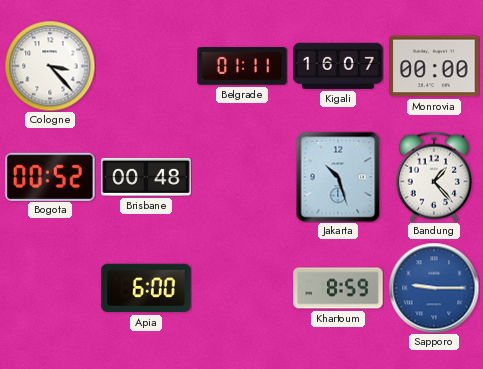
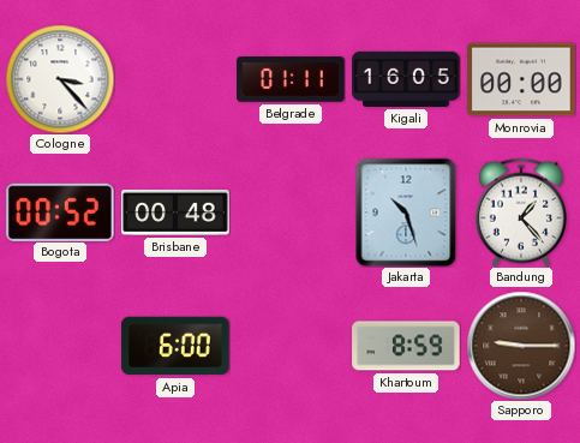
Kigali: 16:07 -> 16:05 (406, 79)
Sapporo dial: blue -> brown (521, 346)
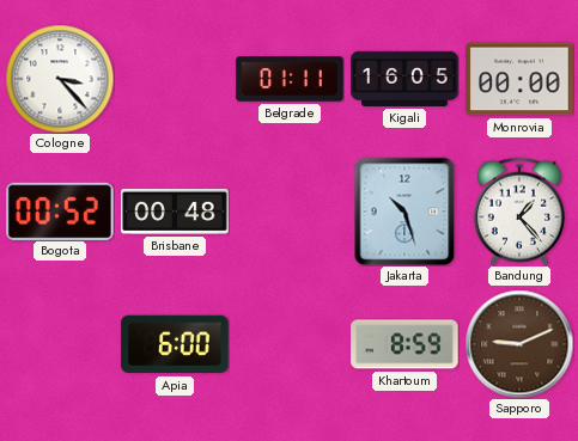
Sapporo: 9:15 -> 9:11 (519, 344)
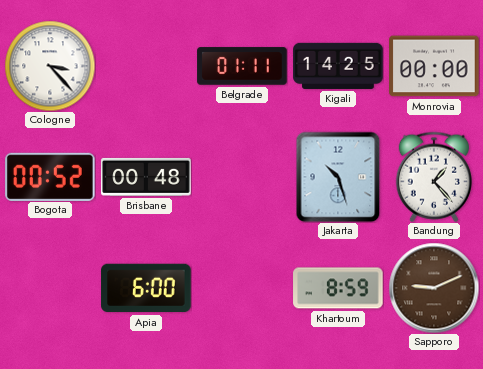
Kigali: 16:05 -> 14:25 (338, 66)
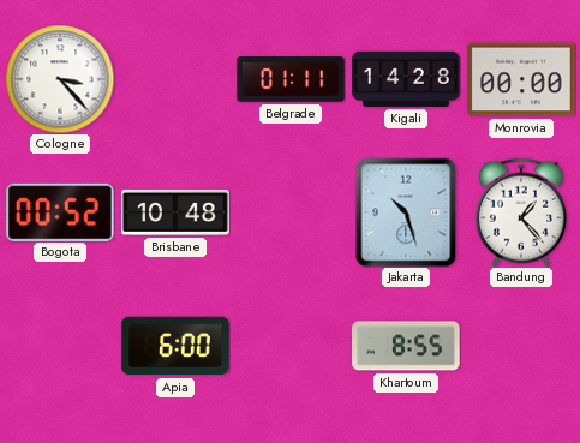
Kigali: 14:25 -> 14:28 (406, 79)
Brisbane: 00:48 -> 10:48 (175, 212)
Khartoum: 8:59 -> 8:55 (406, 346)
Sapporo: 9:11 -> none (434, 288)
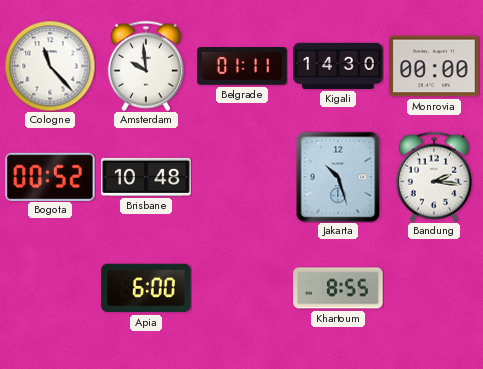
Cologne: 3:23 -> 11:23 (50, 66)
Amsterdam: none -> 9:59 (146, 66)
Kigali: 14:28 -> 14:30 (338, 66)
Bandung: 1:23 -> 2:16 (434, 177)
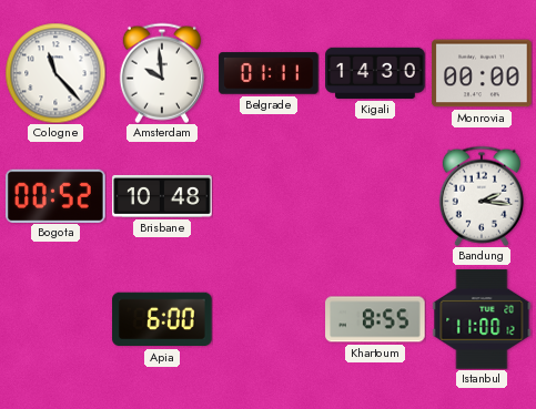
Jakarta: 10:27 -> none (338, 177)
Istanbul: none -> 11:00 (482, 319)
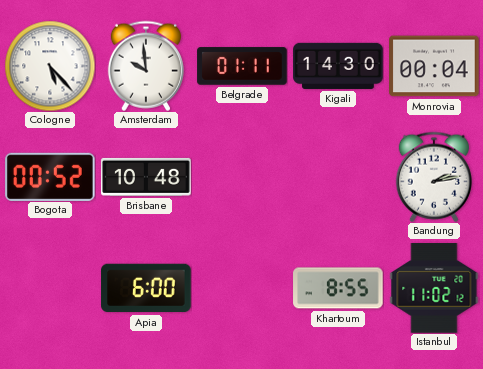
Cologne: 11:23 -> 5:23 (50, 66)
Monrovia: 00:00 -> 00:04 (434, 66)
Bandung: 2:16 -> 2:13 (434, 177)
Istanbul: 11:00 -> 11:02 (434, 288)
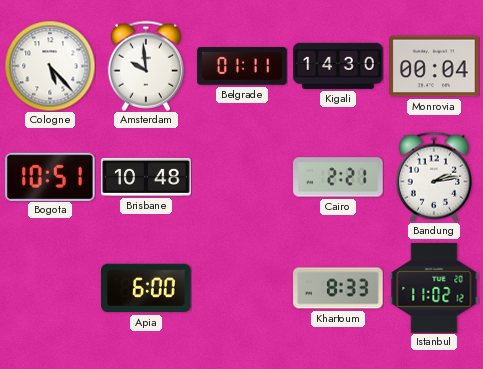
Bogota: 00:52 -> 10:51 (50, 176)
Cairo: none -> 2:21 (338, 177)
Khartoum: 8:55 -> 8:33 (338, 288)
